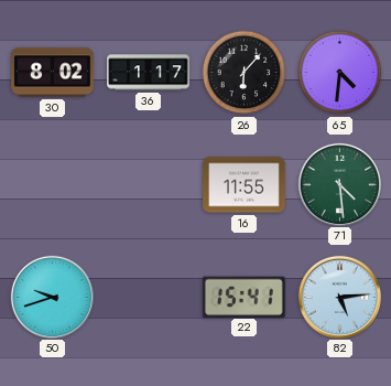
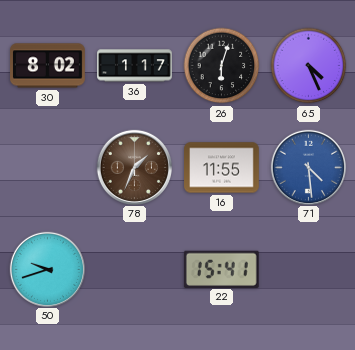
26: 6:07 -> 6:03 (222, 66)
65: 4:31 -> 4:26 (309, 66)
78: none -> 1:34 (134, 167)
71 dial: green -> blue (308, 167)
82: 5:14 -> none (339, 297)
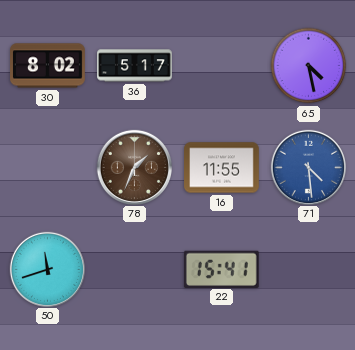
36: 1:17 -> 5:17 (135, 66)
26: 6:03 -> none (222, 66)
65: 4:26 -> 4:28 (309, 66)
50: 9:42 -> 11:42 (47, 269)
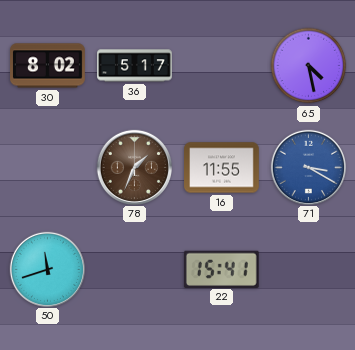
71: 4:29 -> 3:20 (308, 167)
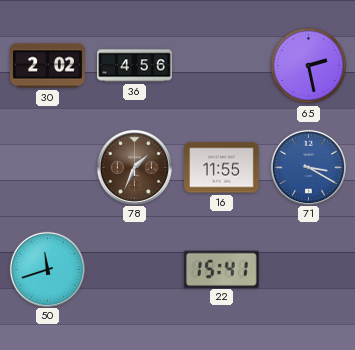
30: 8:02 -> 2:02 (48, 66)
36: 5:17 -> 4:56 (135, 66)
65: 4:28 -> 2:28 (309, 66)
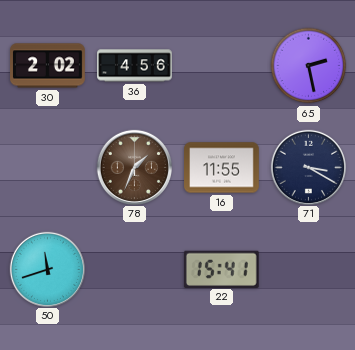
71 dial: blue -> navy (308, 167)
